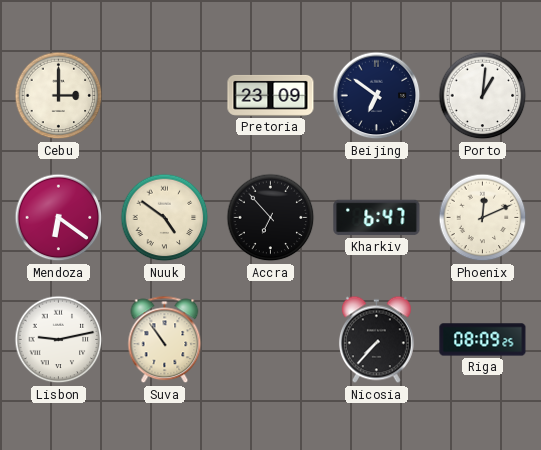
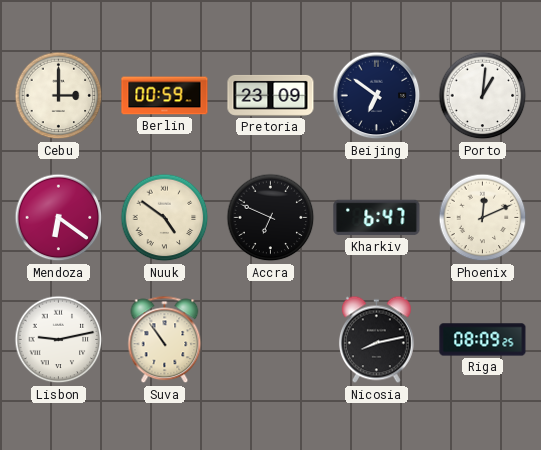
Berlin: none -> 00:59 (165, 96)
Accra: 6:53 -> 6:49 (271, 218)
Nicosia: 7:37 -> 8:13 (376, 340)
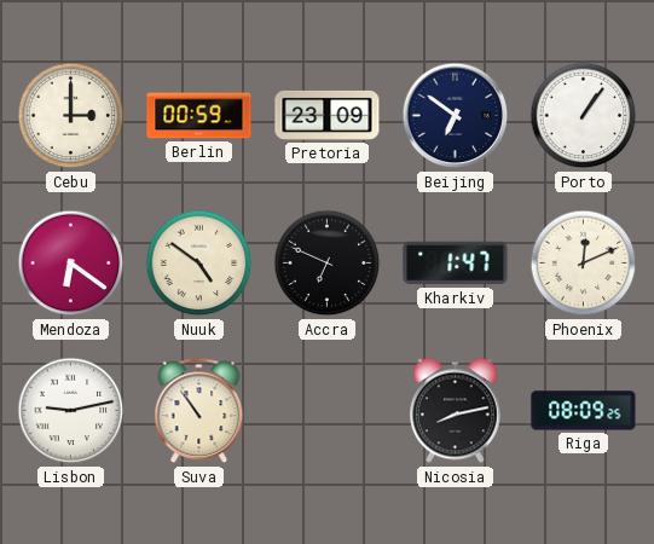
Porto: 1:01 -> 1:06 (584, 116)
Kharkiv: 6:47 -> 1:47 (456, 264)
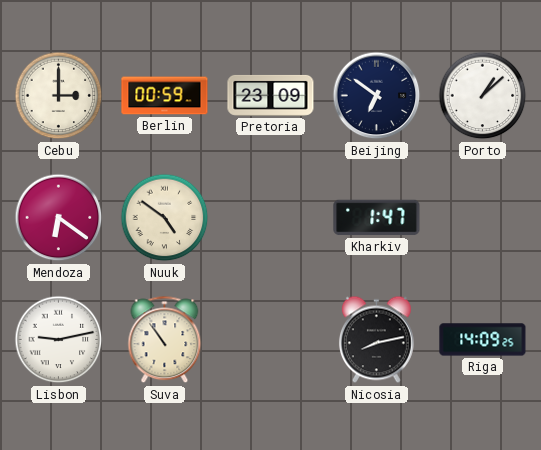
Porto: 1:06 -> 1:08 (483, 96)
Accra: 6:49 -> none (328, 264)
Phoenix: 12:11 -> none (584, 264)
Riga: 08:09 -> 14:09 (483, 340)
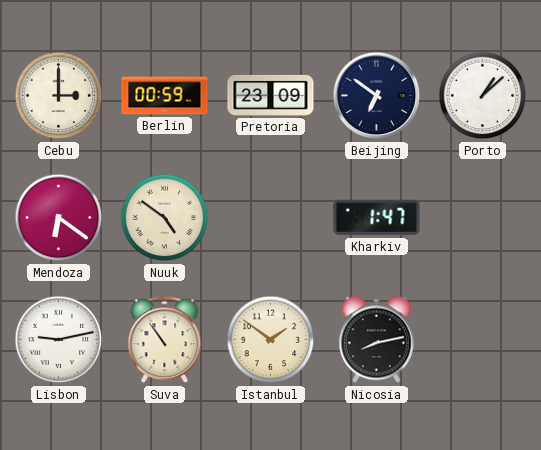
Istanbul: none -> 1:51 (271, 340)
Riga: 14:09 -> none (483, 340)
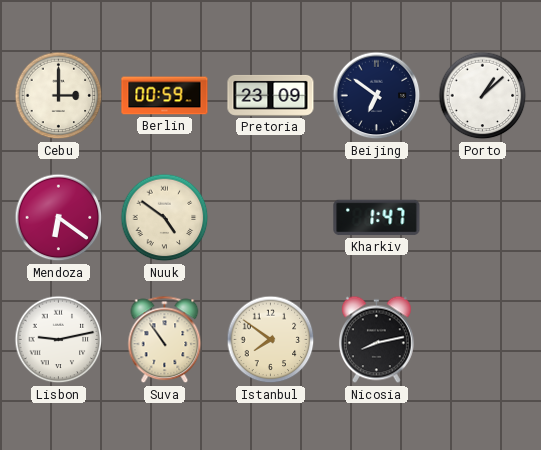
Istanbul: 1:51 -> 7:51 (271, 340)
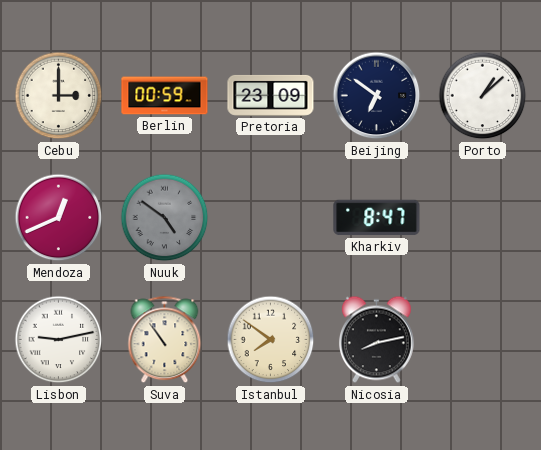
Mendoza: 6:21 -> 12:41 (59, 218)
Nuuk dial: cream -> grey (165, 218)
Kharkiv: 1:47 -> 8:47 (377, 218)
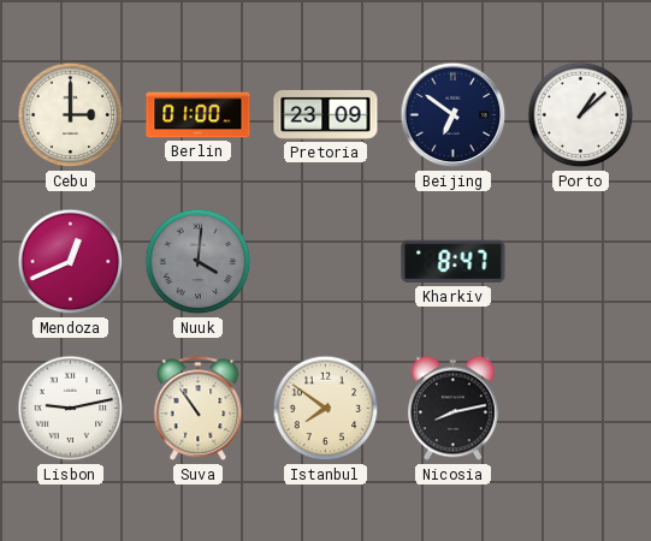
Berlin: 00:59 -> 01:00 (199, 115)
Nuuk: 4:51 -> 4:01 (199, 262)
